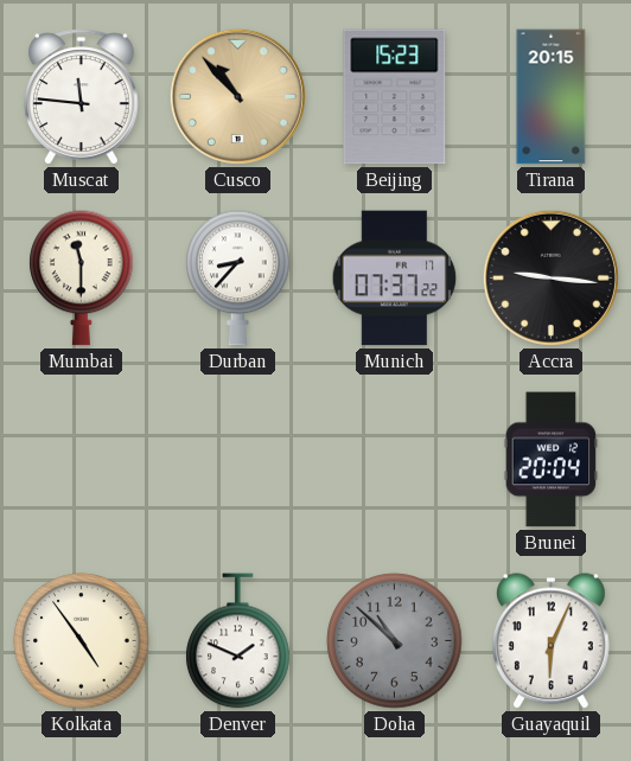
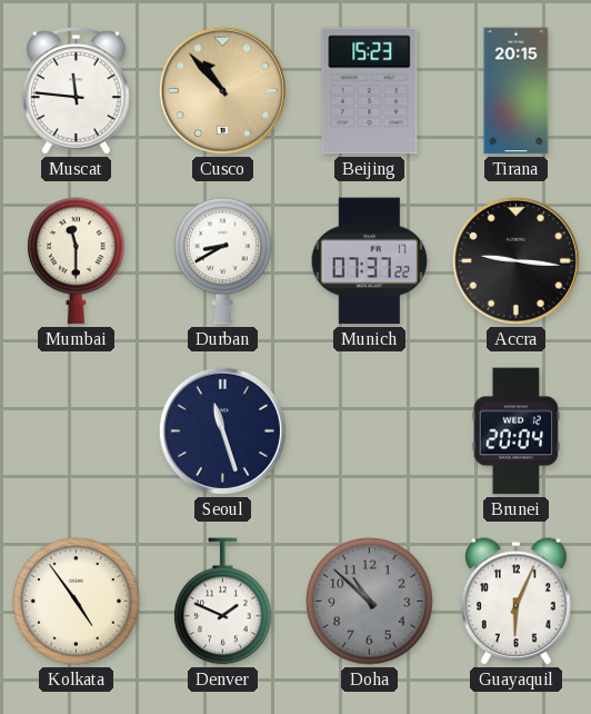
Durban: 8:37 -> 8:40 (223, 261)
Seoul: none -> 11:27 (222, 430)
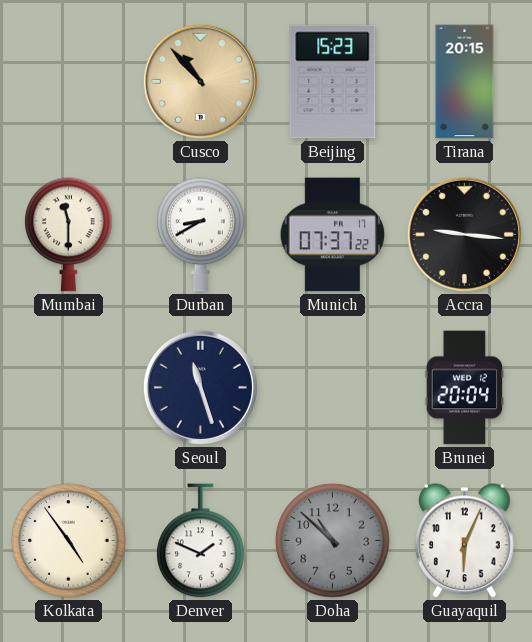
Muscat: 11:46 -> none (77, 91)
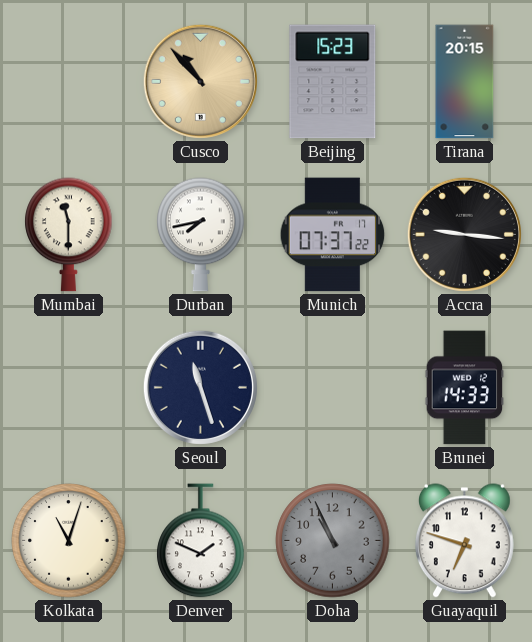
Durban: 8:40 -> 7:43 (201, 235)
Brunei: 20:04 -> 14:33 (465, 388)
Kolkata: 4:54 -> 11:03 (69, 541)
Doha: 10:52 -> 10:56 (333, 541)
Guayaquil: 6:04 -> 6:48 (464, 541)
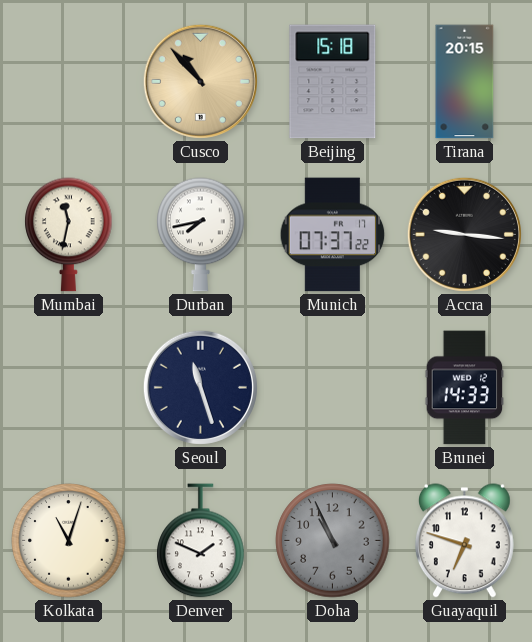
Beijing: 15:23 -> 15:18 (333, 82)
Mumbai: 11:30 -> 11:32 (69, 235)
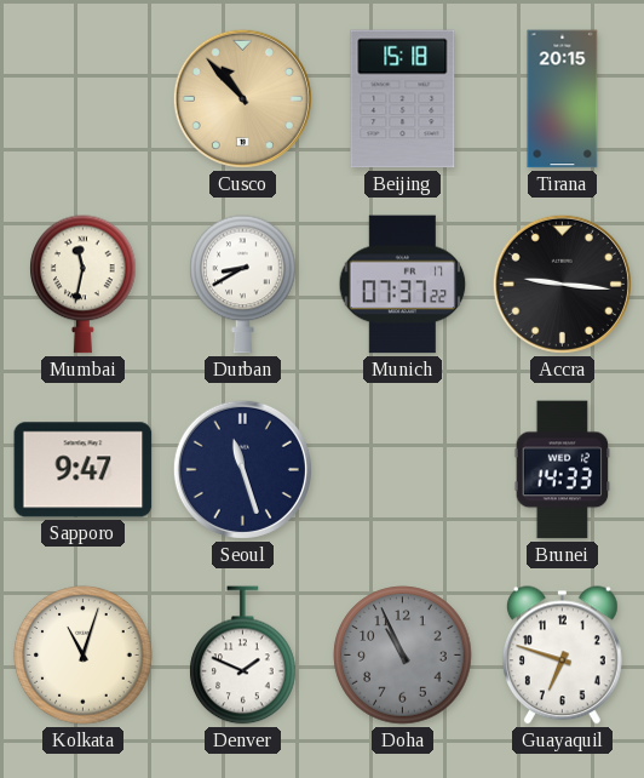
Durban: 7:43 -> 8:40 (243, 285)
Sapporo: none -> 9:47 (84, 470)
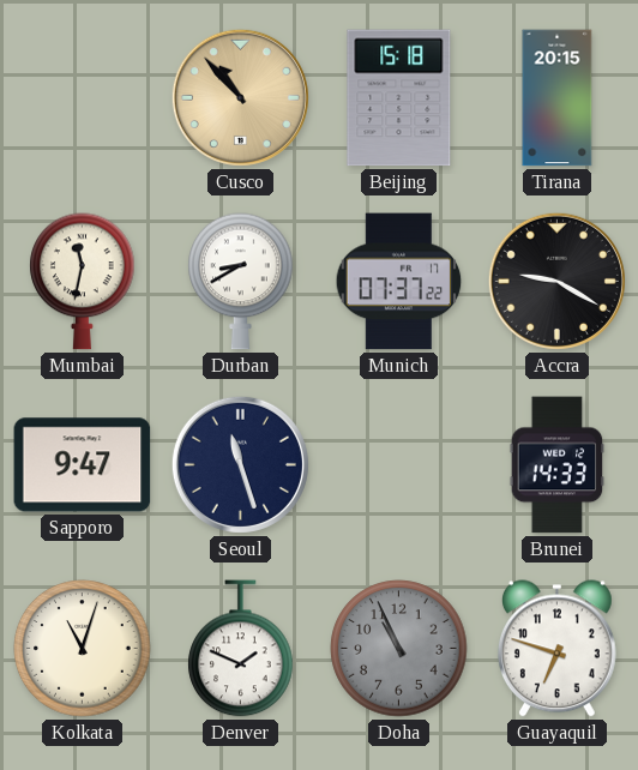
Accra: 9:16 -> 9:20 (556, 281)
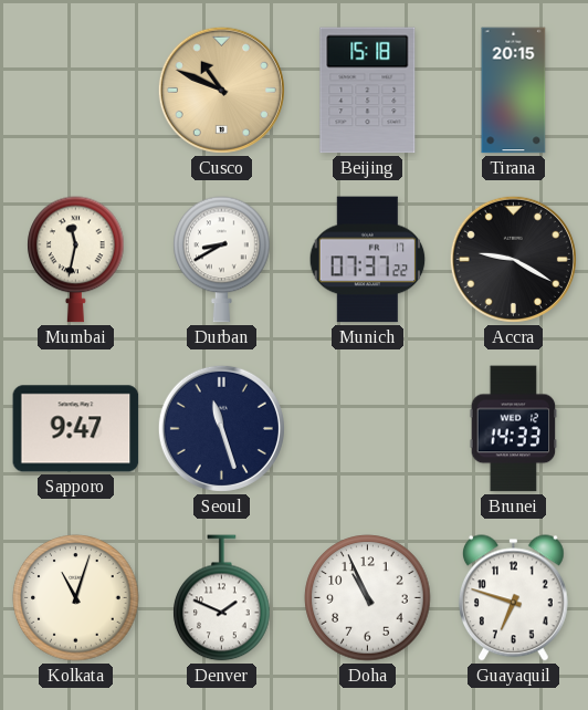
Cusco: 10:53 -> 10:49 (221, 90)
Doha dial: grey -> white (368, 598)
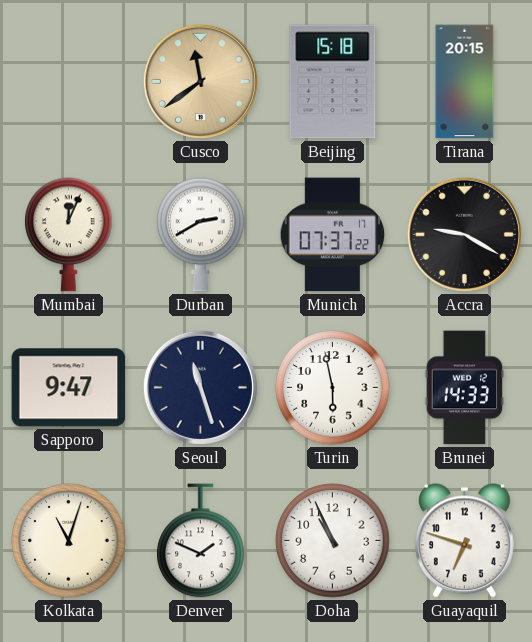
Cusco: 10:49 -> 11:39 (200, 81)
Mumbai: 11:32 -> 12:04 (69, 235)
Durban: 8:40 -> 2:40 (201, 235)
Turin: none -> 5:58 (333, 388)
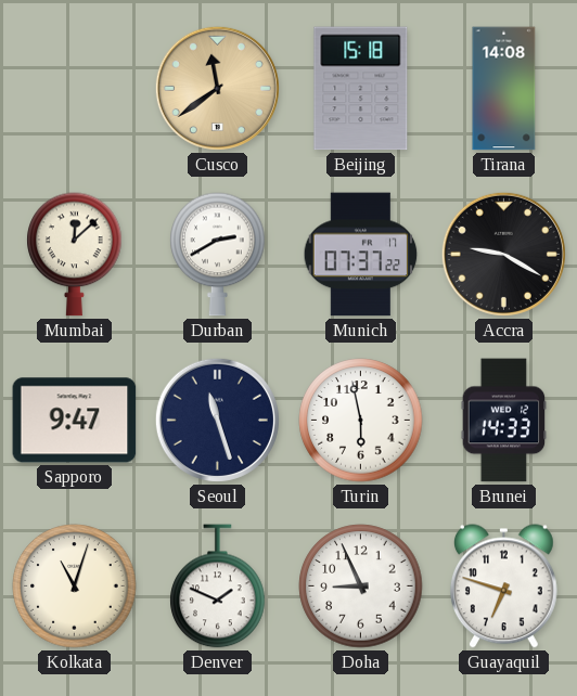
Tirana: 20:15 -> 14:08 (504, 89)
Mumbai: 12:04 -> 12:08 (75, 255)
Doha: 10:56 -> 8:56 (361, 587)
